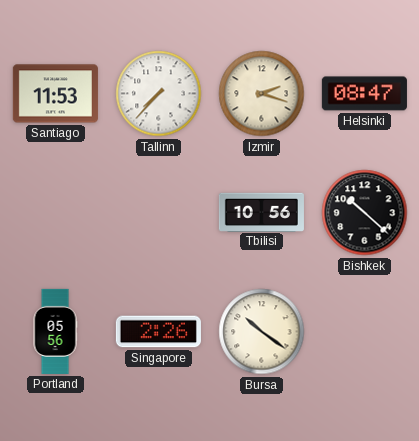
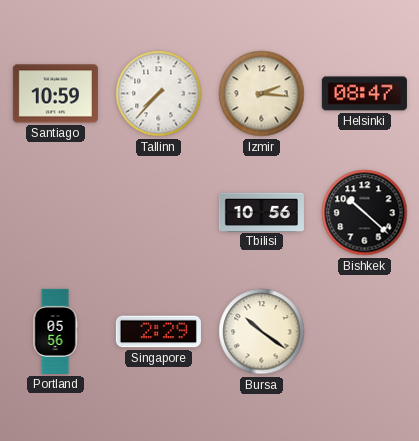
Santiago: 11:53 -> 10:59 (55, 94)
Izmir: 2:18 -> 2:16 (262, 94)
Singapore: 2:26 -> 2:29 (158, 332)
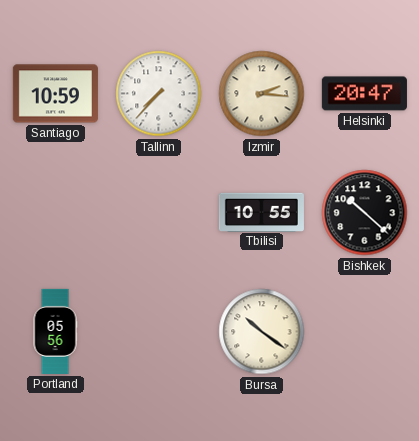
Helsinki: 08:47 -> 20:47 (364, 94)
Tbilisi: 10:56 -> 10:55 (261, 212)
Singapore: 2:29 -> none (158, 332)
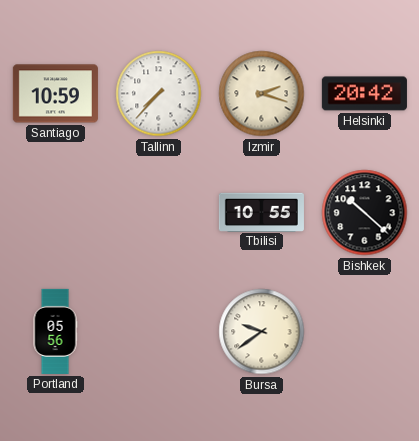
Izmir: 2:16 -> 2:18 (262, 94)
Helsinki: 20:47 -> 20:42 (364, 94)
Bursa: 10:21 -> 9:39 (262, 332)
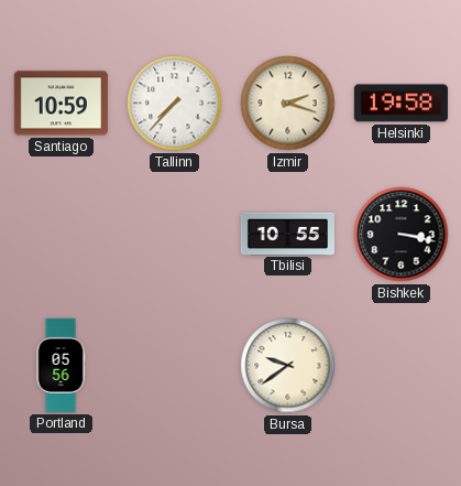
Helsinki: 20:42 -> 19:58 (400, 104)
Bishkek: 10:22 -> 3:17 (402, 235)
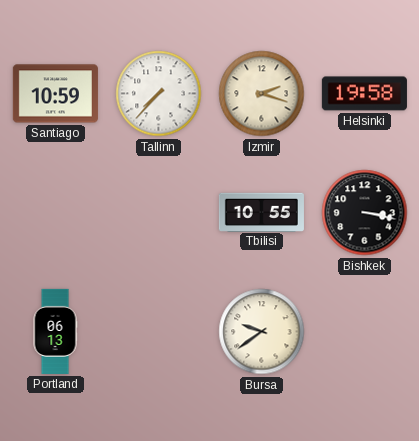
Portland: 05:56 -> 06:13 (55, 331)
